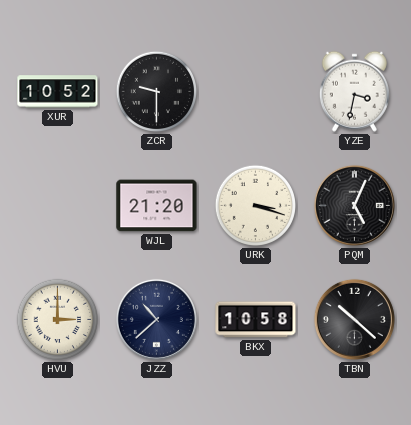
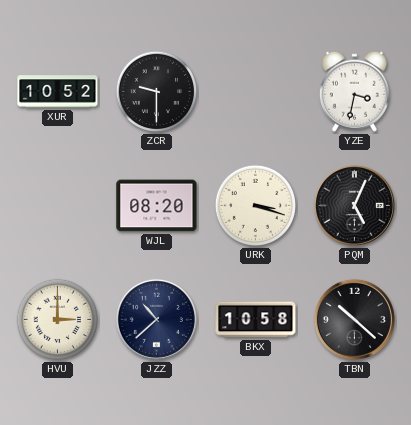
WJL: 21:20 -> 08:20 (157, 206)
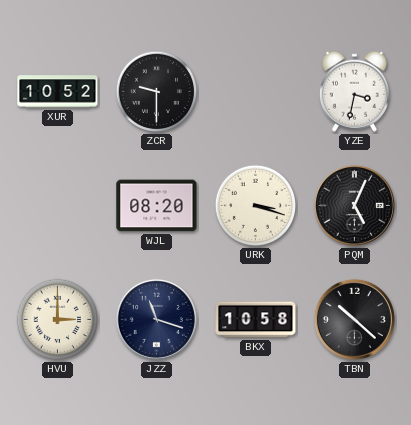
JZZ: 10:38 -> 11:18 (156, 319)
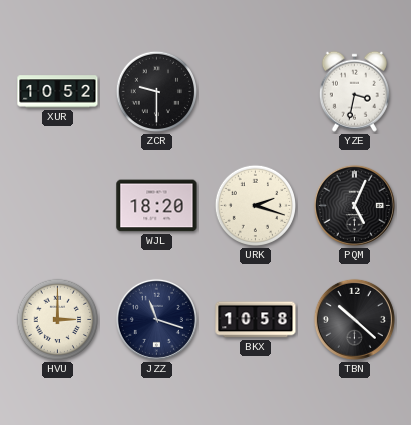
WJL: 08:20 -> 18:20 (157, 206)
URK: 3:18 -> 2:18 (256, 206)
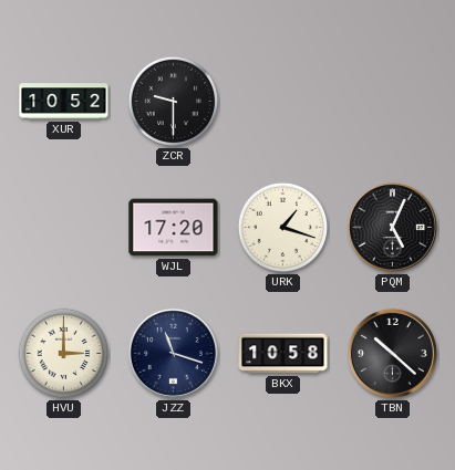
YZE: 3:32 -> none (354, 91)
WJL: 18:20 -> 17:20 (174, 228)
URK: 2:18 -> 1:18 (283, 228)
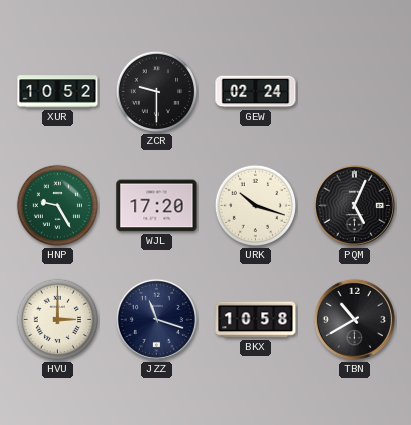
GEW: none -> 02:24 (256, 92)
HNP: none -> 9:25 (58, 206)
URK: 1:18 -> 10:18 (256, 206)
TBN: 10:22 -> 10:40 (354, 319)
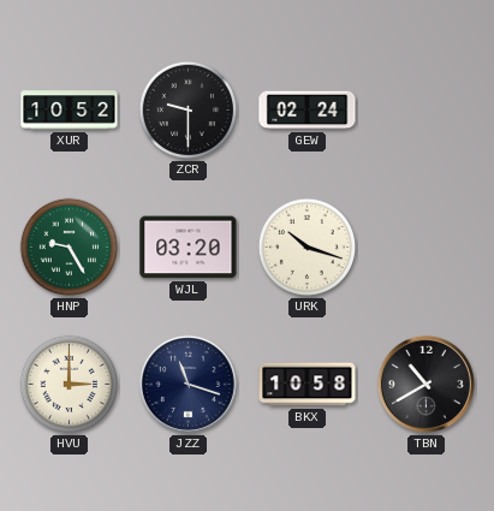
WJL: 17:20 -> 03:20 (189, 248)
PQM: 5:04 -> none (354, 205)
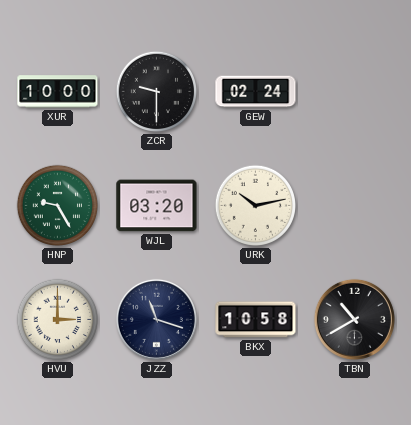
XUR: 10:52 -> 10:00 (58, 92)
URK: 10:18 -> 10:13 (256, 206)
